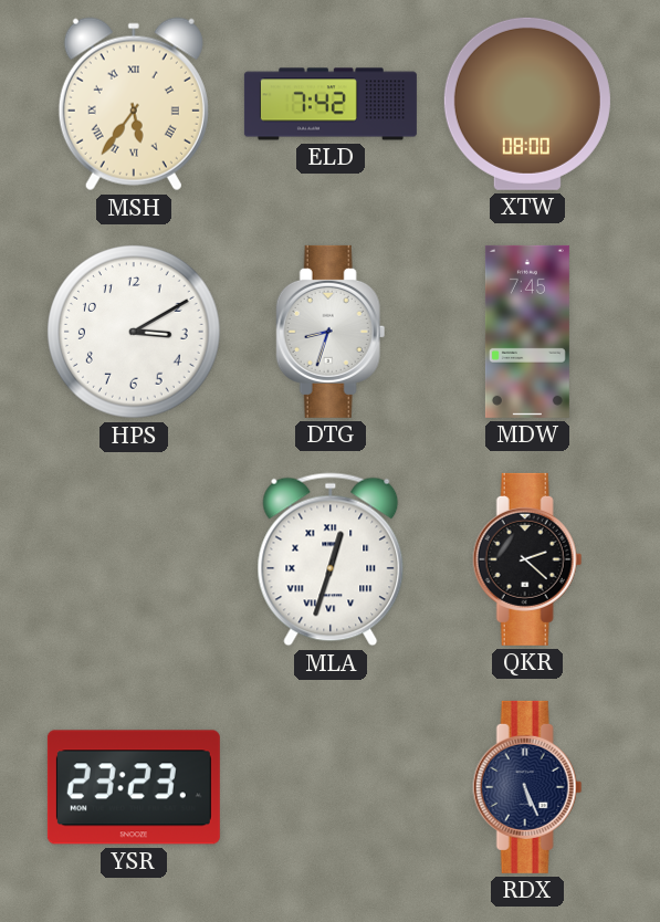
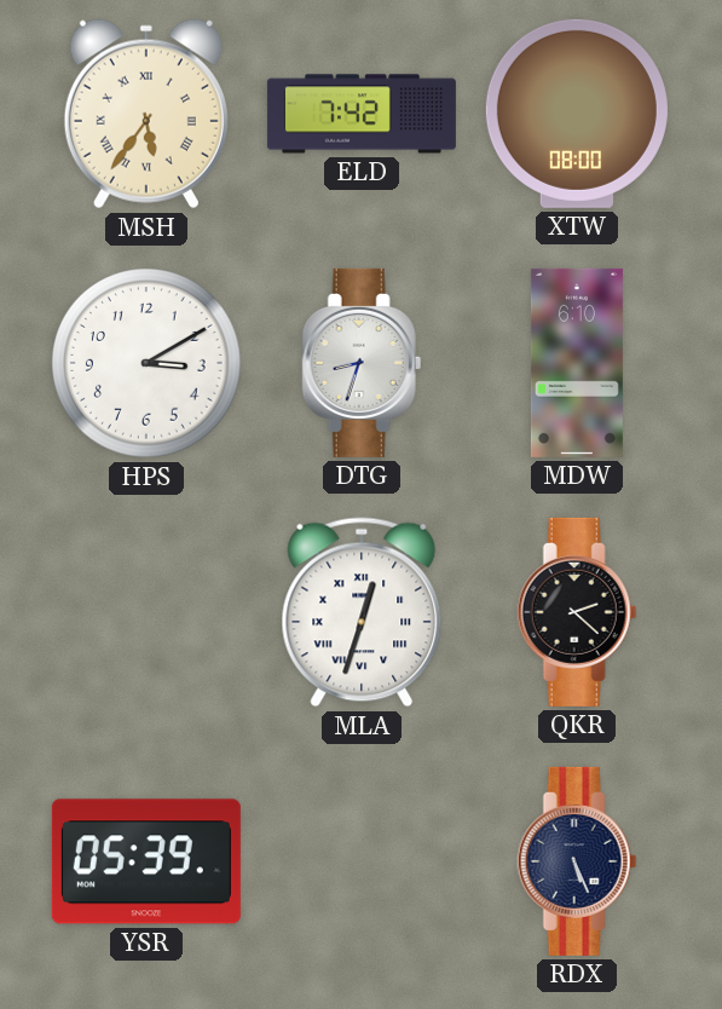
MDW: 7:45 -> 6:10 (577, 363)
YSR: 23:23 -> 05:39 (146, 861)
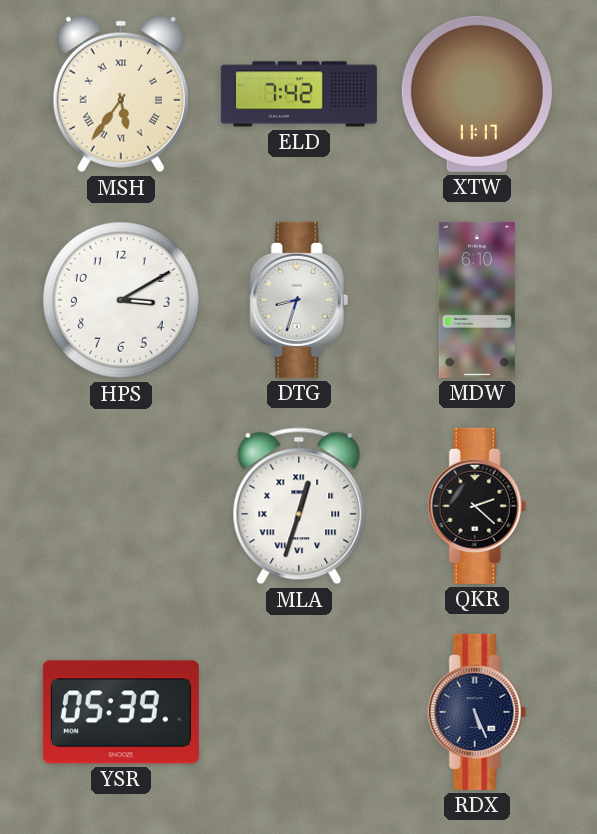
XTW: 08:00 -> 11:17 (477, 94)
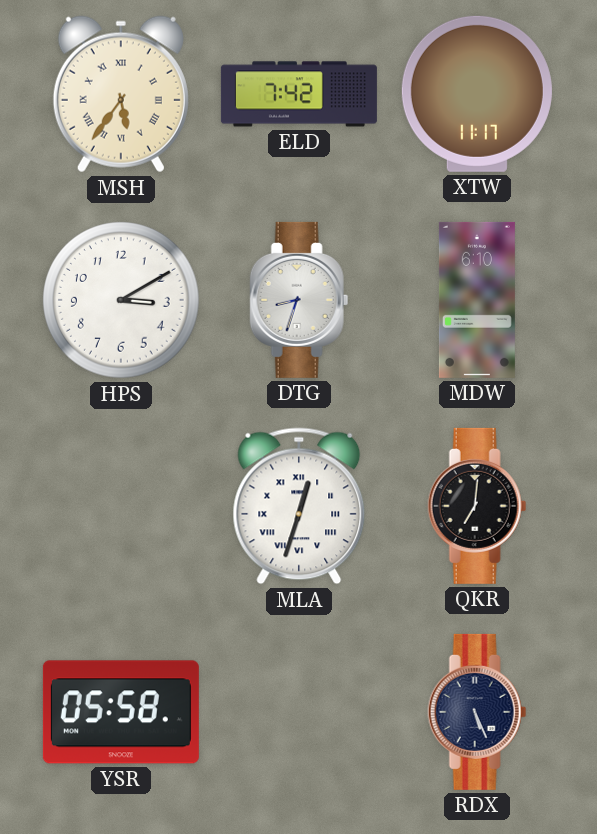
QKR: 2:22 -> 7:01 (477, 506)
YSR: 05:39 -> 05:58 (121, 712)
